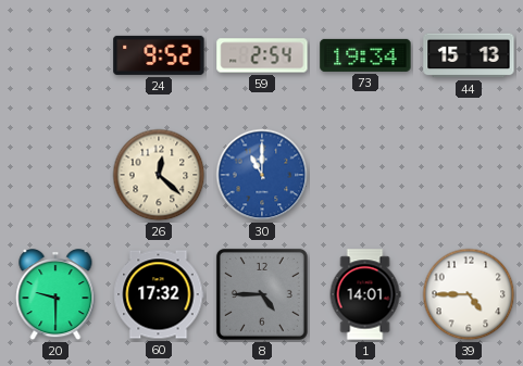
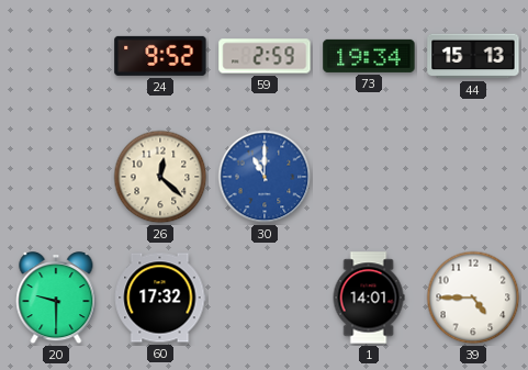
59: 2:54 -> 2:59 (265, 56)
8: 4:45 -> none (262, 294)
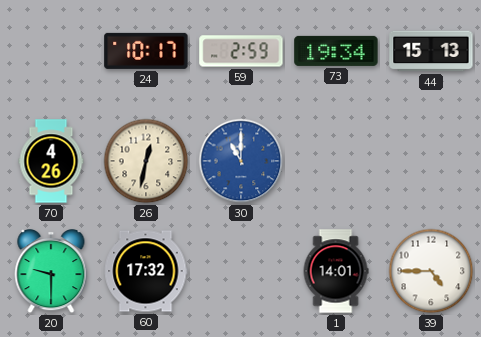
24: 9:52 -> 10:17 (146, 51)
70: none -> 4:26 (51, 161)
26: 12:22 -> 12:32 (146, 161)
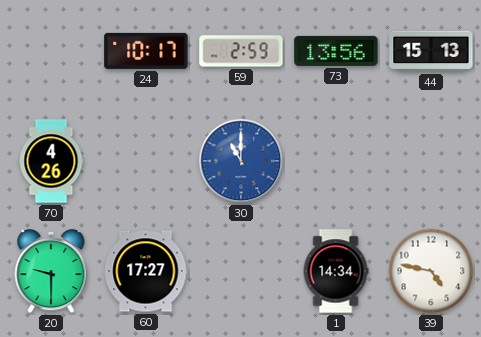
73: 19:34 -> 13:56 (336, 51)
26: 12:32 -> none (146, 161)
60: 17:32 -> 17:27 (146, 271)
1: 14:01 -> 14:34 (336, 271)
39: 4:45 -> 4:47 (431, 271)
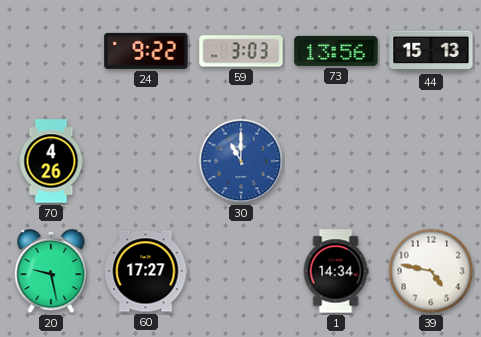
24: 10:17 -> 9:22 (146, 51)
59: 2:59 -> 3:03 (241, 51)
20: 9:30 -> 9:28 (51, 272)
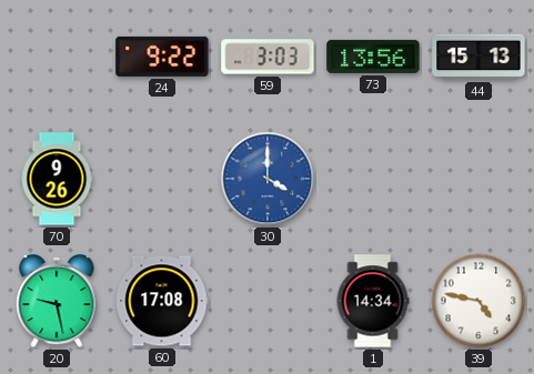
70: 4:26 -> 9:26 (57, 179)
30: 11:00 -> 4:00 (268, 179)
60: 17:27 -> 17:08 (162, 301)
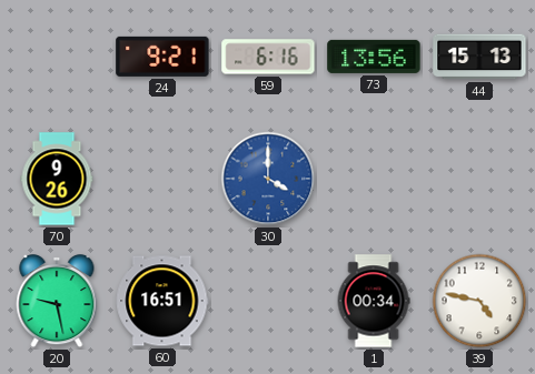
24: 9:22 -> 9:21 (162, 57)
59: 3:03 -> 6:16 (268, 57)
60: 17:08 -> 16:51 (162, 301)
1: 14:34 -> 00:34 (374, 301)
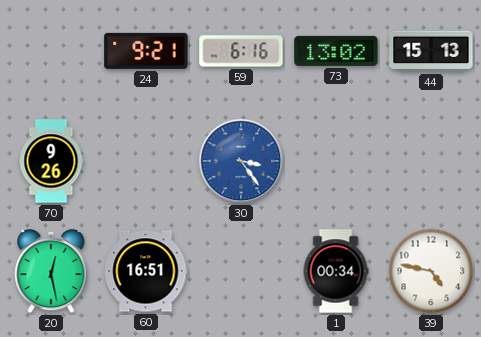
73: 13:56 -> 13:02 (336, 51)
30: 4:00 -> 3:24 (241, 161)
20: 9:28 -> 12:28 (51, 272)
